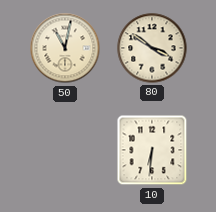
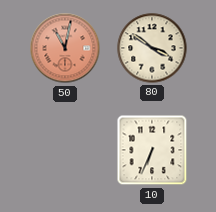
50 dial: cream -> salmon (65, 48)
10: 6:31 -> 6:34 (152, 150)
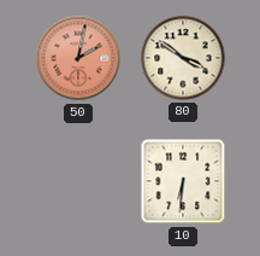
50: 11:02 -> 2:02 (78, 58)
10: 6:34 -> 6:31 (183, 181)
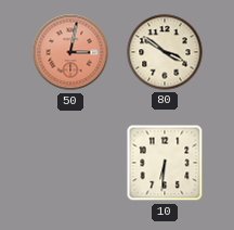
50: 2:02 -> 3:02 (70, 52)
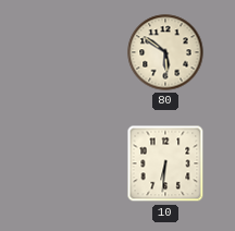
50: 3:02 -> none (70, 52)
80: 3:51 -> 5:51 (165, 52)
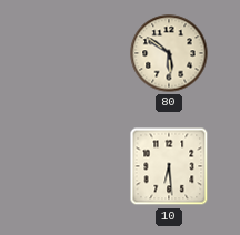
10: 6:31 -> 6:29 (169, 166)
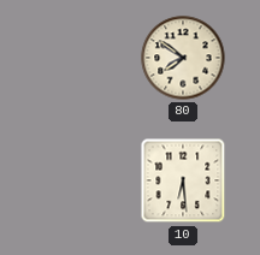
80: 5:51 -> 7:51 (183, 58)
